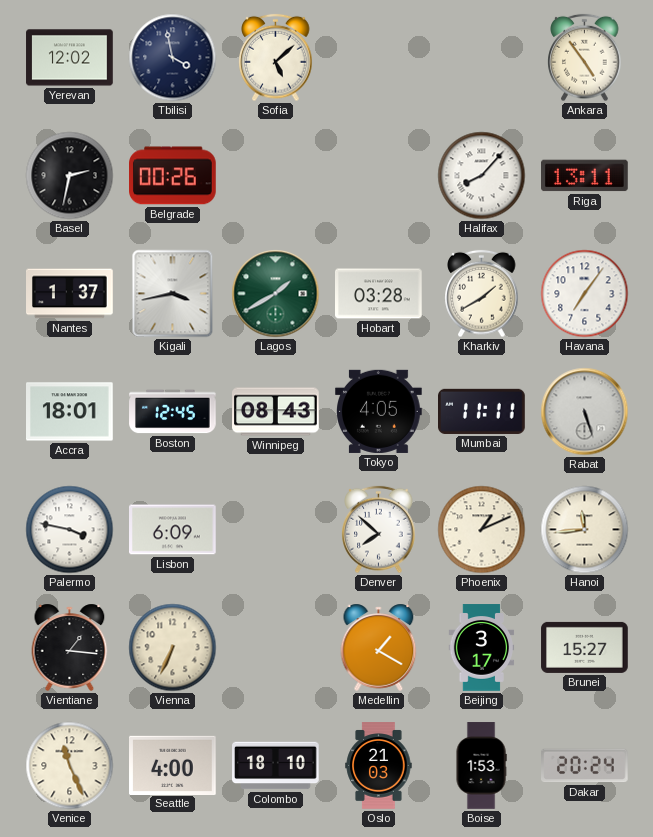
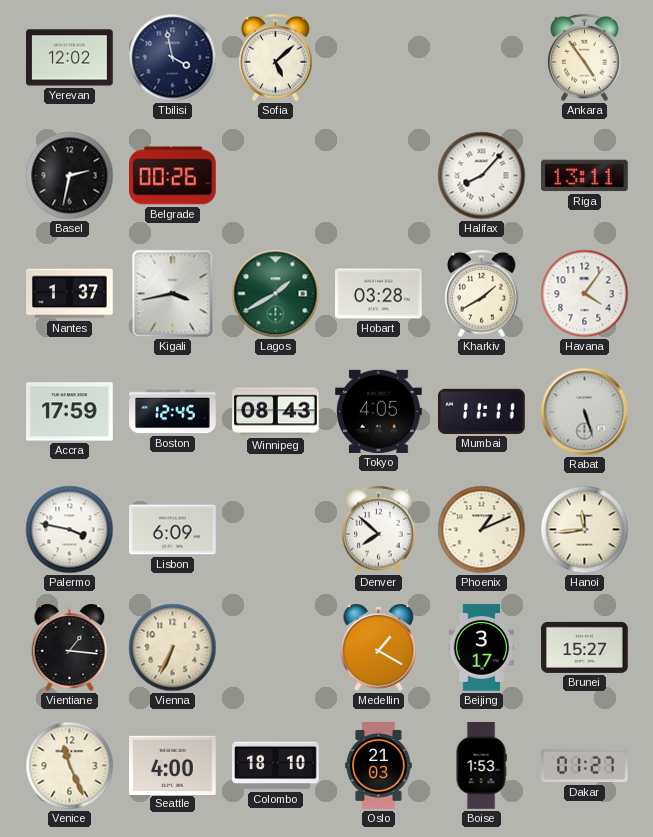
Havana: 7:06 -> 4:06 (585, 294)
Accra: 18:01 -> 17:59 (70, 412)
Dakar: 20:24 -> 01:27 (585, 766)
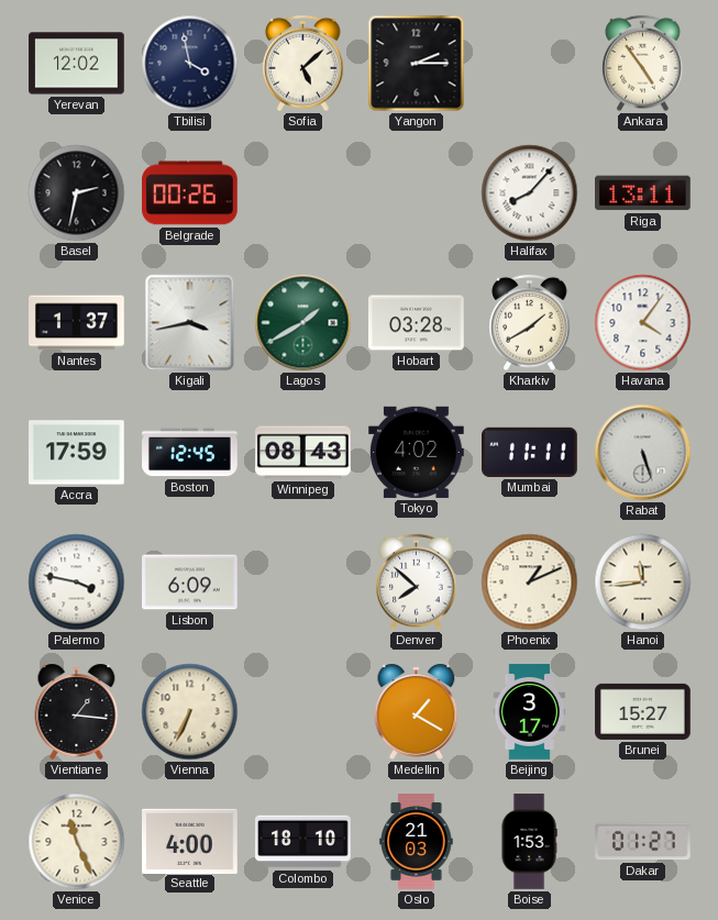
Yangon: none -> 2:15 (417, 64)
Tokyo: 4:05 -> 4:02 (417, 452)
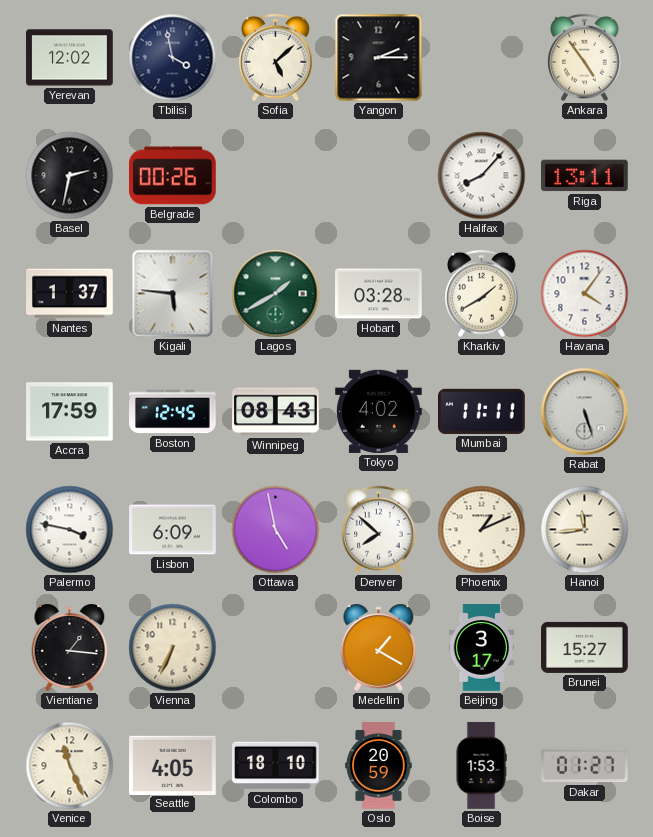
Kigali: 3:43 -> 5:46 (173, 294)
Ottawa: none -> 4:58 (276, 530)
Seattle: 4:00 -> 4:05 (173, 765)
Oslo: 21:03 -> 20:59 (379, 766)
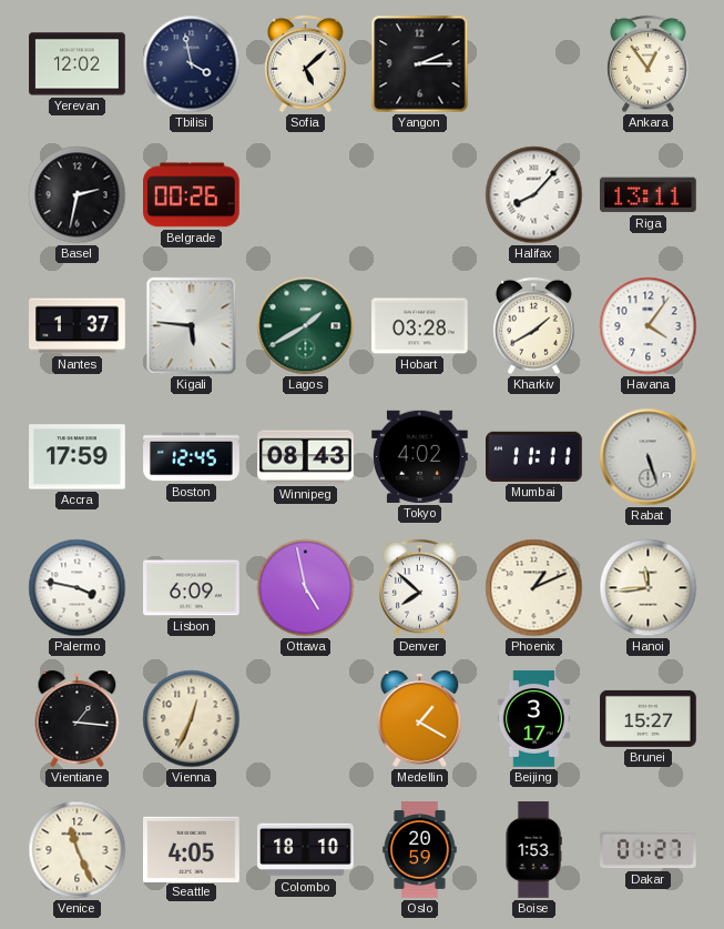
Ankara: 4:54 -> 12:54 (649, 64)
Vienna: 6:34 -> 12:34 (192, 719)
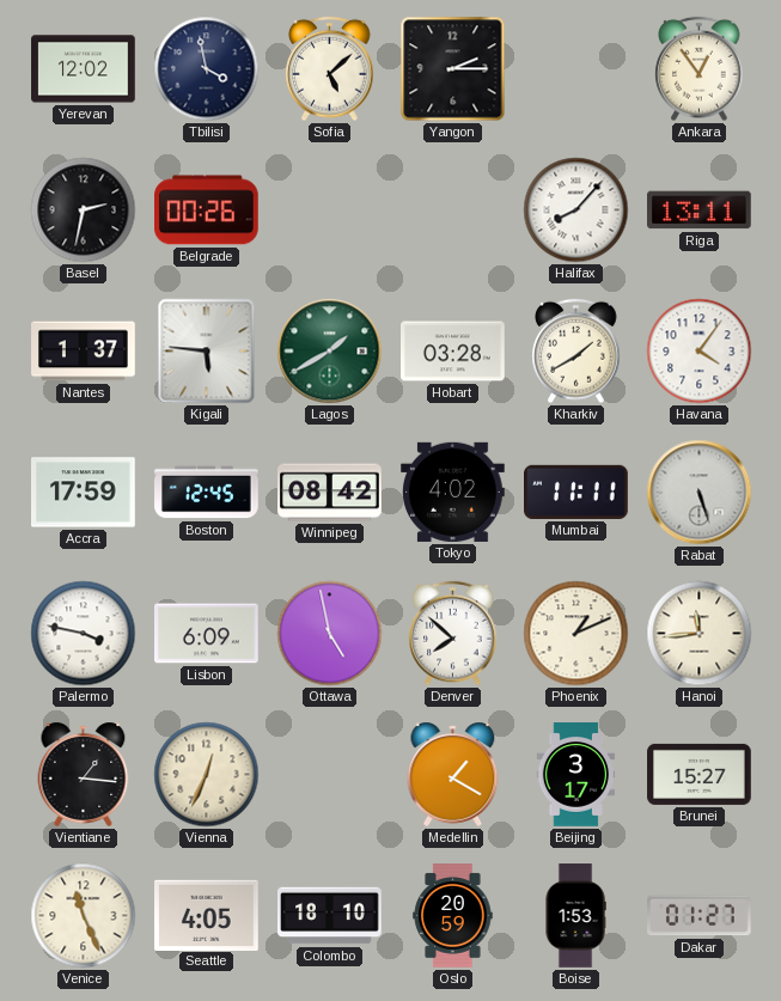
Winnipeg: 08:43 -> 08:42 (330, 493)
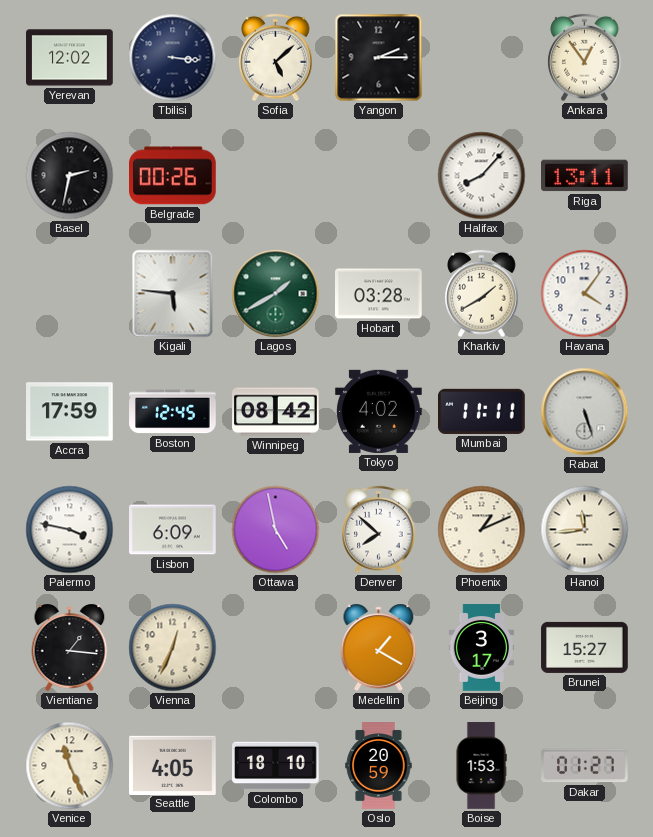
Tbilisi: 3:58 -> 3:16 (173, 58)
Nantes: 1:37 -> none (84, 352)
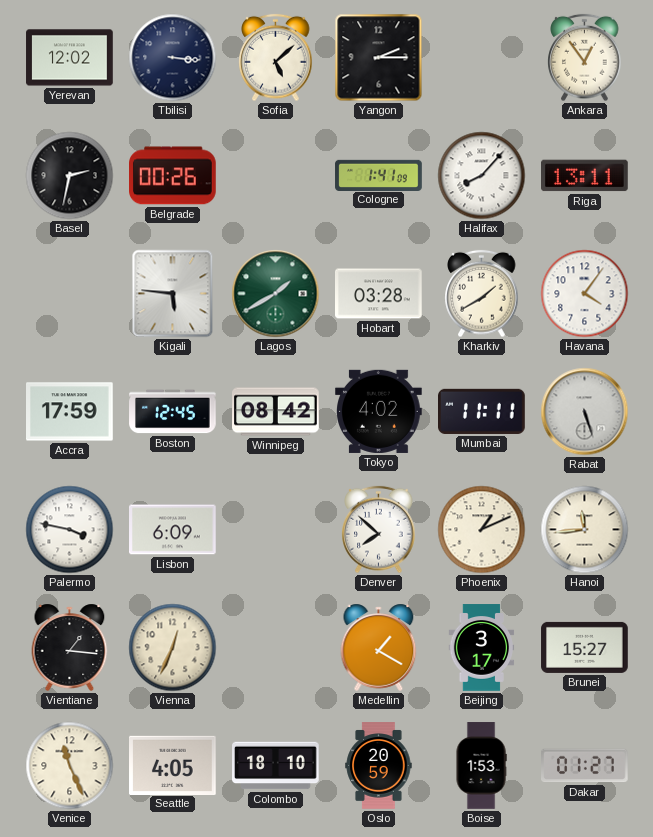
Cologne: none -> 1:41 (379, 175)
Ottawa: 4:58 -> none (276, 530)
